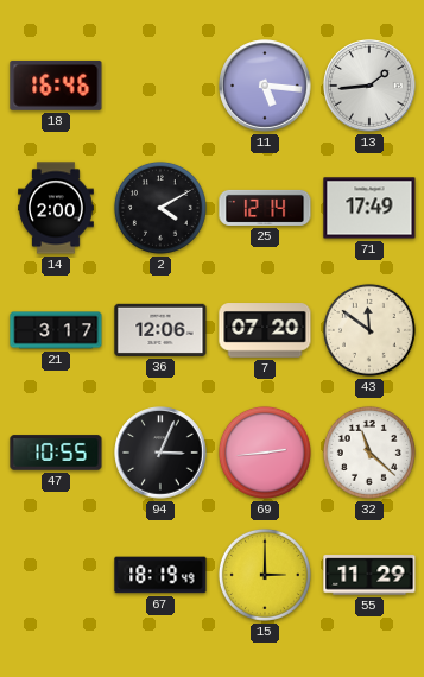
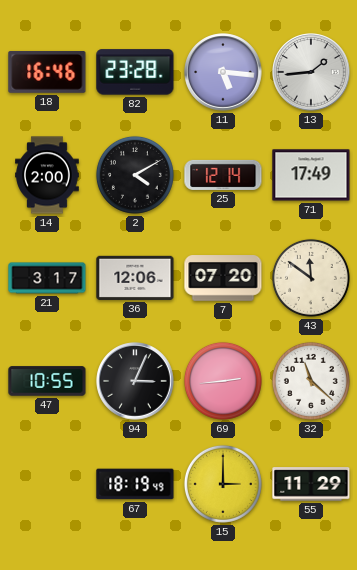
82: none -> 23:28 (135, 72)
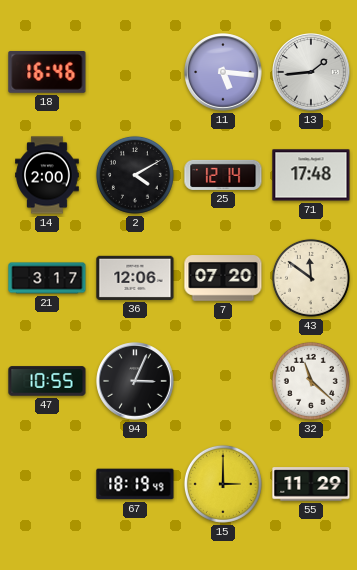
82: 23:28 -> none (135, 72)
71: 17:49 -> 17:48 (311, 175)
69: 2:44 -> none (223, 381)
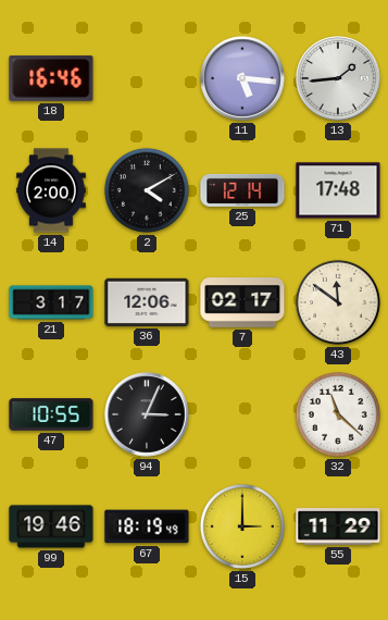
7: 07:20 -> 02:17 (242, 302)
99: none -> 19:46 (51, 526)
